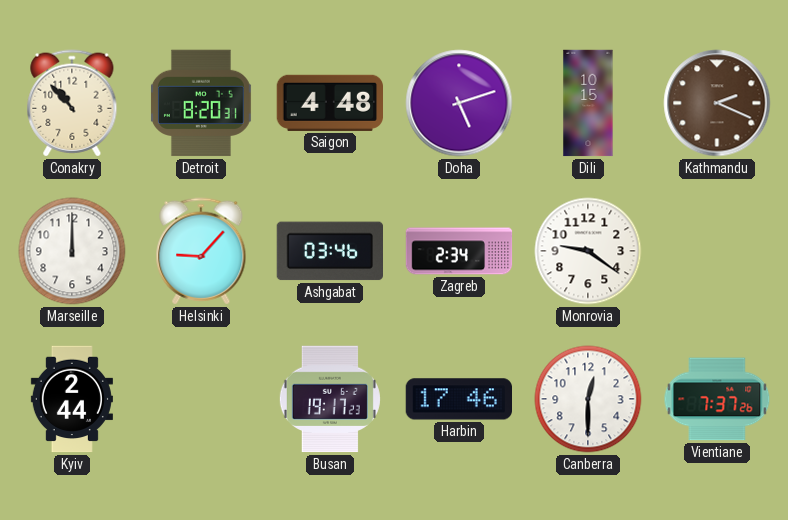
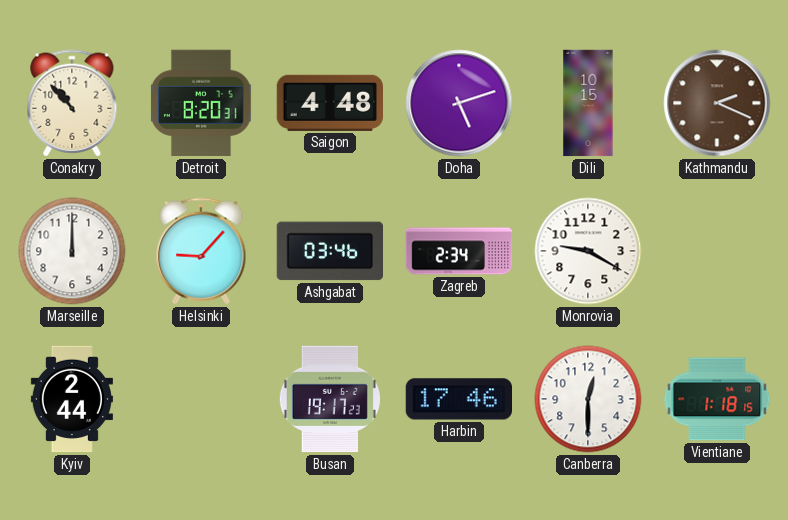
Monrovia: 9:21 -> 9:20 (588, 251)
Vientiane: 7:37 -> 1:18 (717, 399)
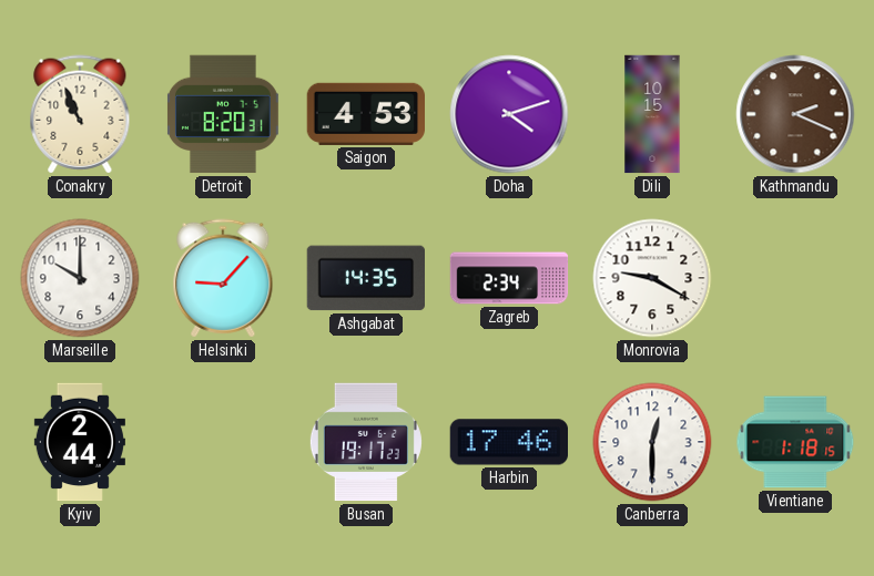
Conakry: 10:53 -> 10:56 (80, 114)
Saigon: 4:48 -> 4:53 (365, 114)
Doha: 5:12 -> 4:12 (509, 114)
Marseille: 12:00 -> 10:00 (80, 278)
Ashgabat: 03:46 -> 14:35 (365, 278)
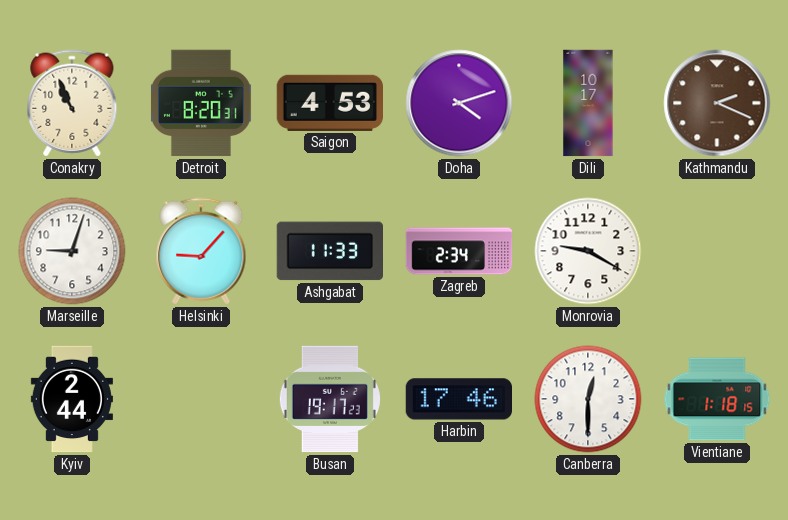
Dili: 10:15 -> 10:17 (588, 103)
Marseille: 10:00 -> 9:03 (72, 251)
Ashgabat: 14:35 -> 11:33 (329, 251)
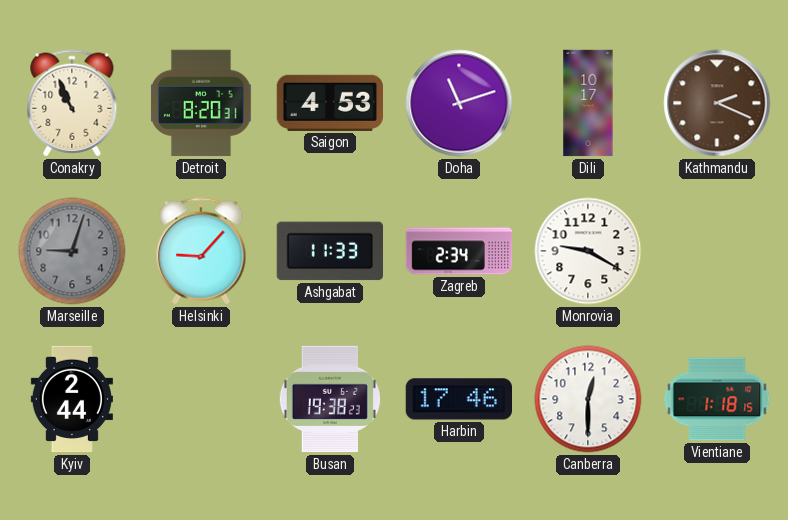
Doha: 4:12 -> 11:12 (459, 103)
Marseille dial: white -> grey (72, 251)
Busan: 19:17 -> 19:38 (330, 399)
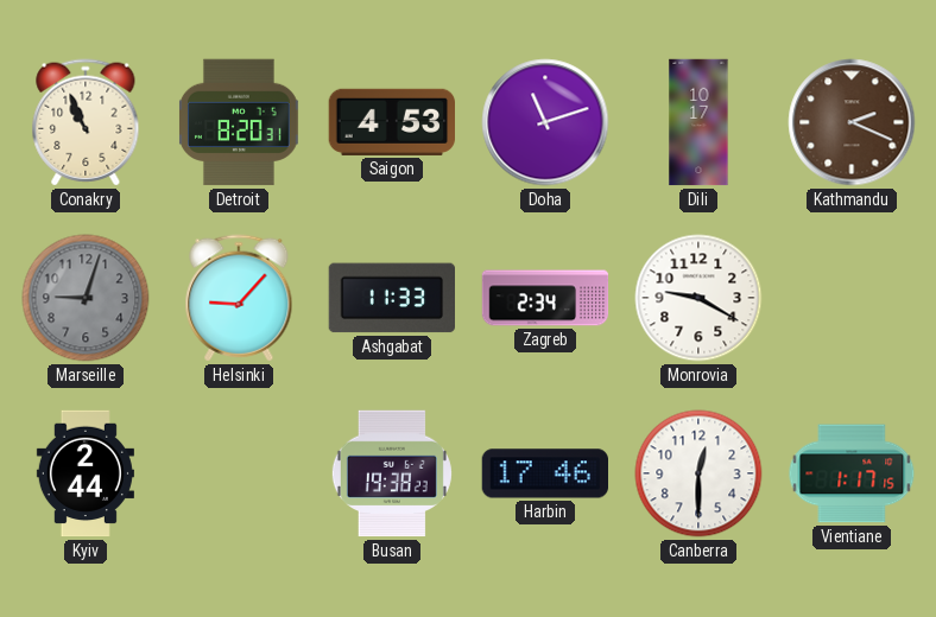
Vientiane: 1:18 -> 1:17 (852, 473)
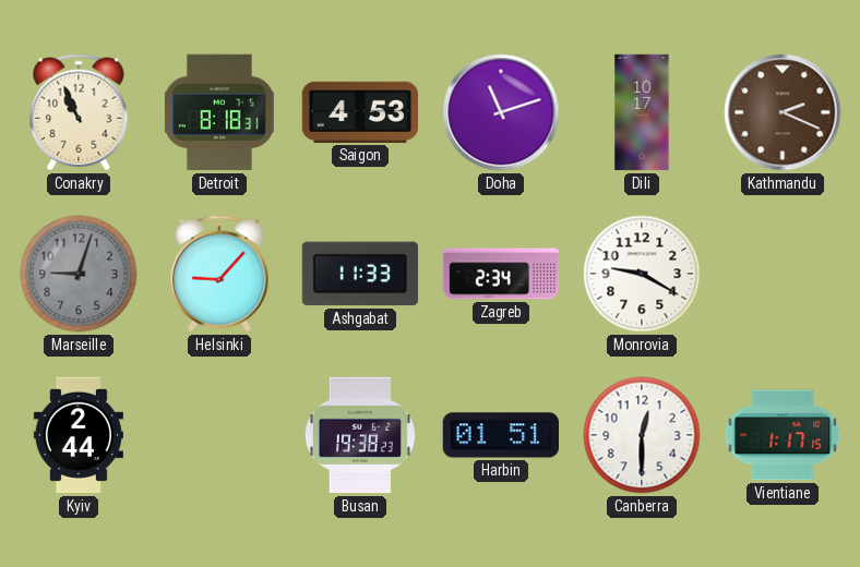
Detroit: 8:20 -> 8:18 (219, 112)
Harbin: 17:46 -> 01:51 (501, 435)
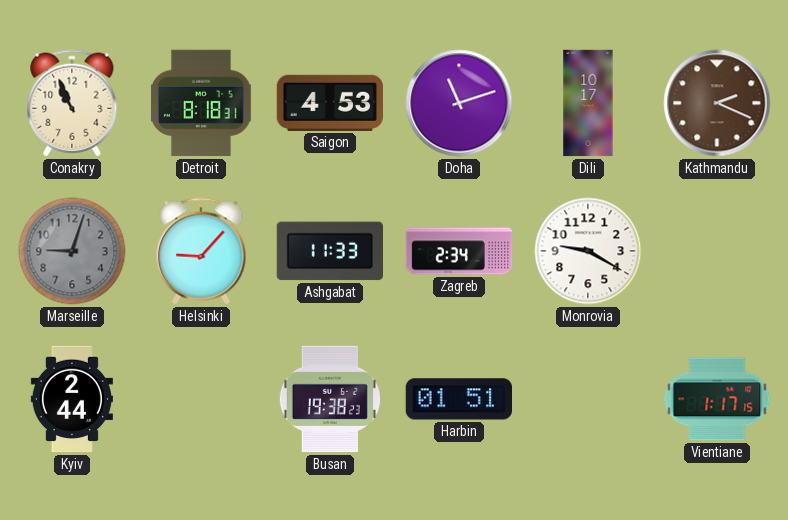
Canberra: 12:30 -> none (642, 435)
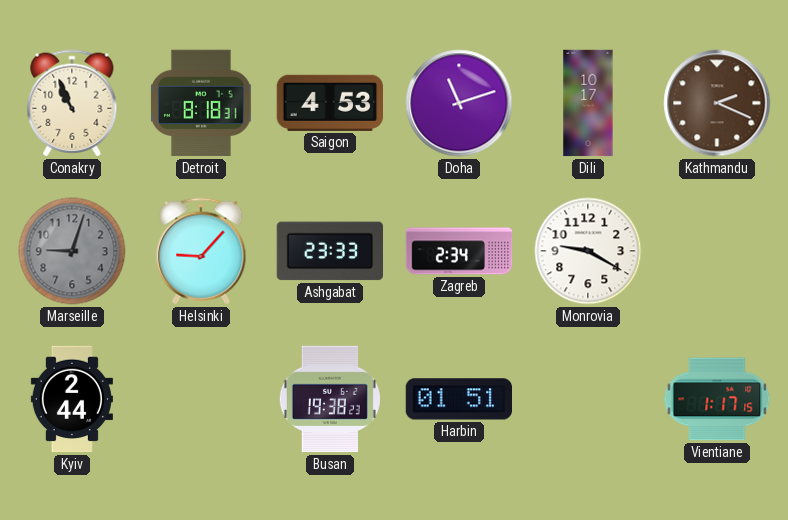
Ashgabat: 11:33 -> 23:33 (329, 251)
